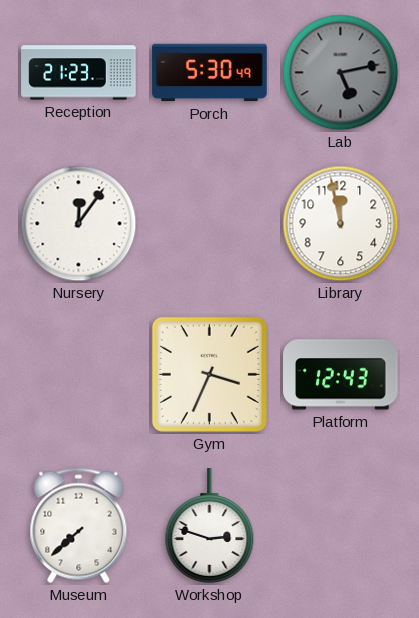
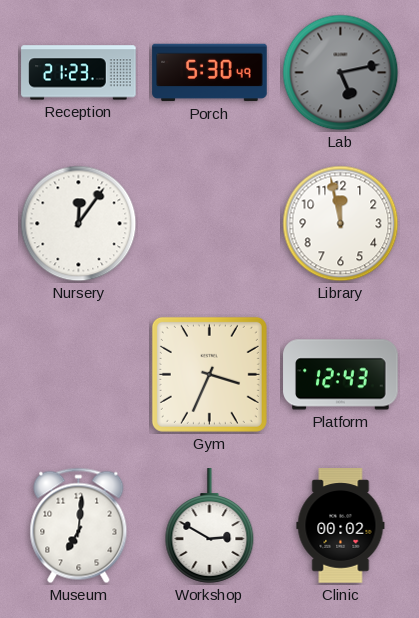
Museum: 7:38 -> 7:01 (79, 526)
Workshop: 2:48 -> 2:50 (210, 526)
Clinic: none -> 00:02 (341, 526)
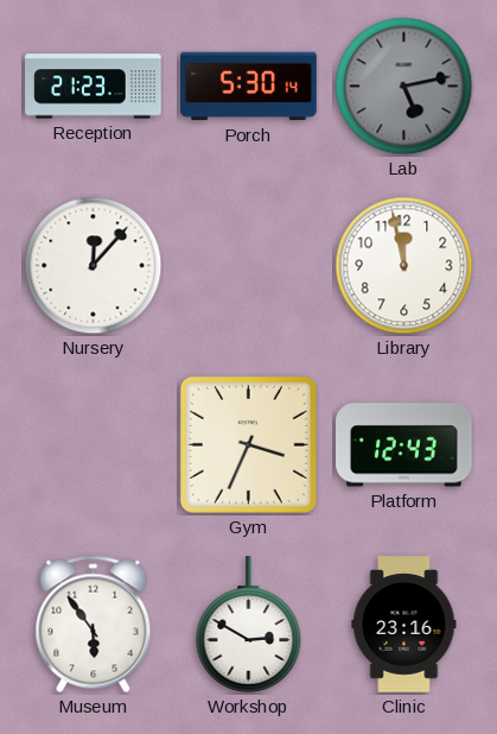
Porch: 5:30:49 -> 5:30:14 (249, 87)
Nursery: 12:06 -> 12:07 (94, 266)
Museum: 7:01 -> 5:54 (94, 625)
Clinic: 00:02 -> 23:16 (404, 625)
